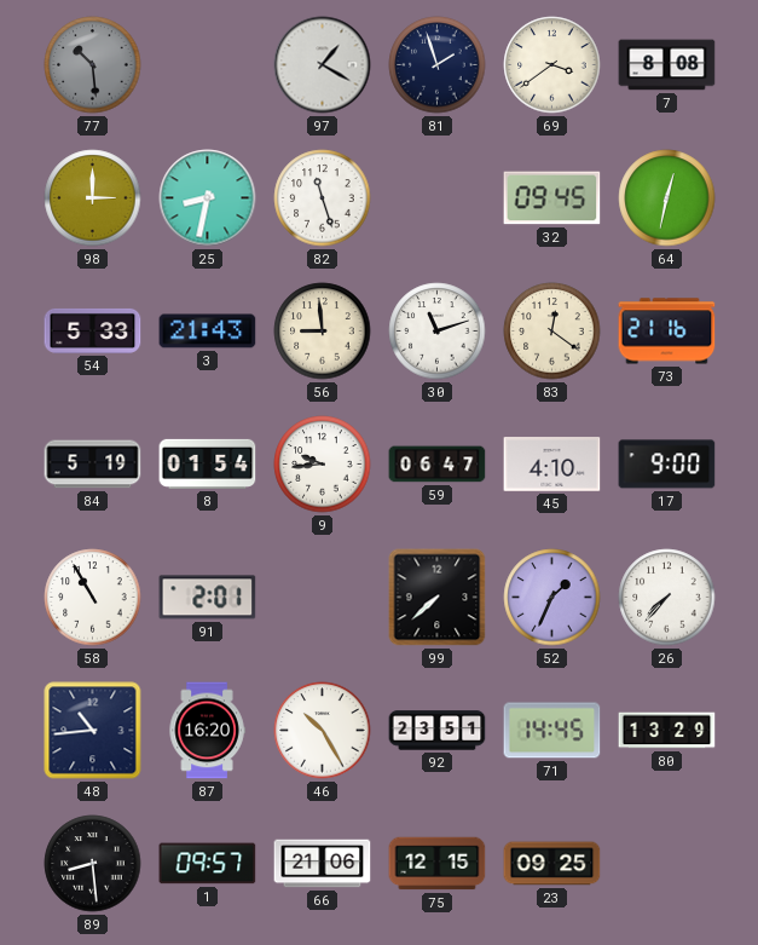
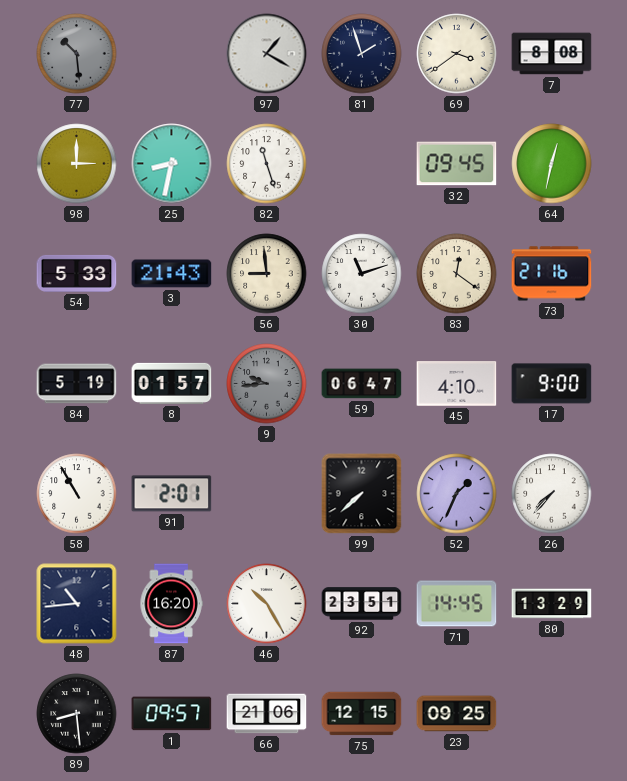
8: 01:54 -> 01:57 (172, 383)
9 dial: white -> grey (267, 384)
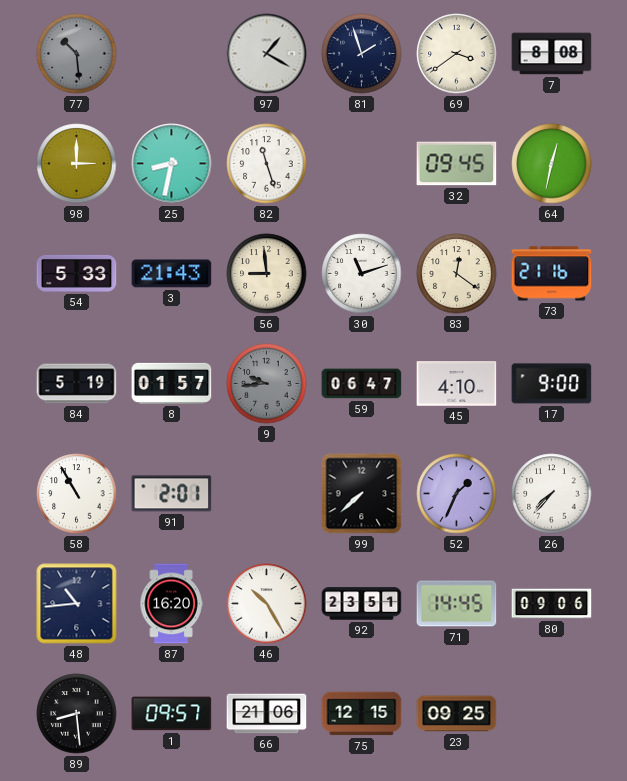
80: 13:29 -> 09:06 (552, 604)
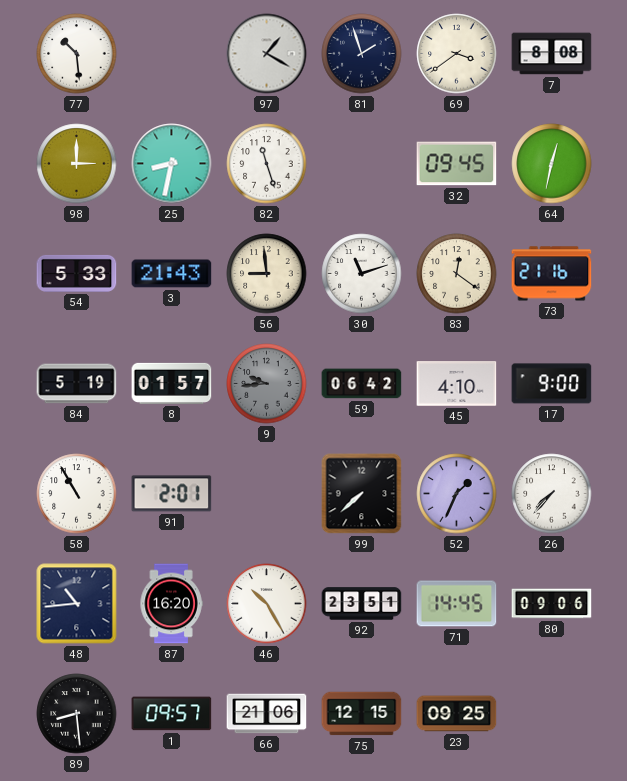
77 dial: grey -> white (77, 54)
59: 06:47 -> 06:42 (362, 384)
